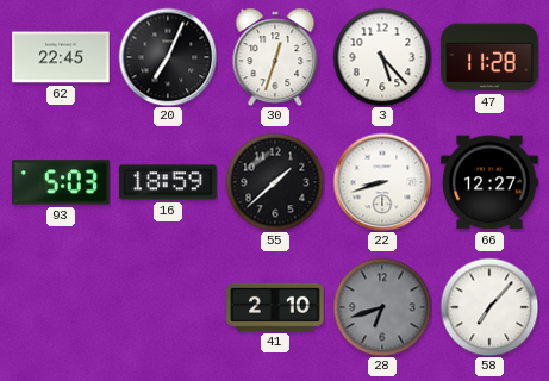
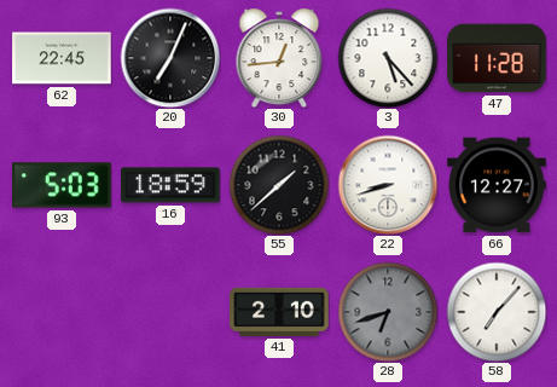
30: 12:33 -> 12:44 (279, 58)
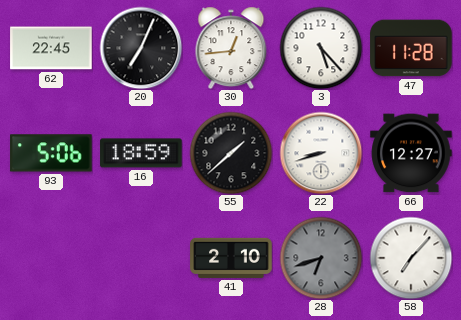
93: 5:03 -> 5:06 (51, 153)
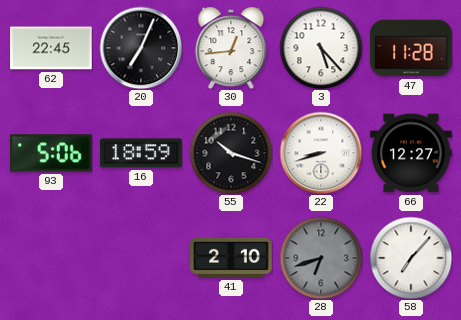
55: 1:38 -> 10:18 (231, 153)
